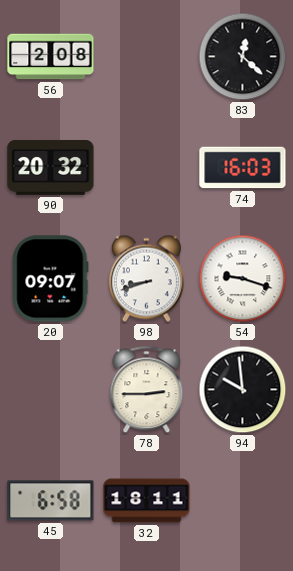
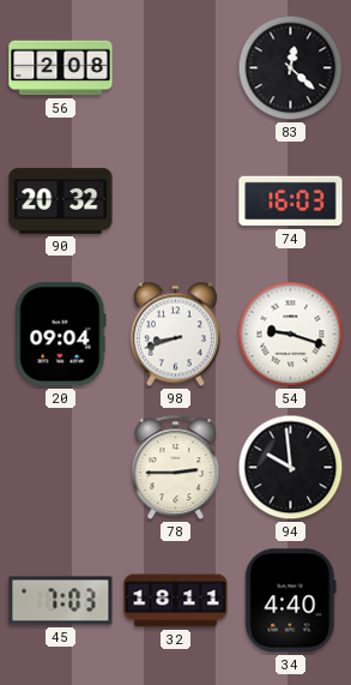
20: 09:07 -> 09:04 (61, 335)
45: 6:58 -> 7:03 (61, 601)
34: none -> 4:40 (291, 601)
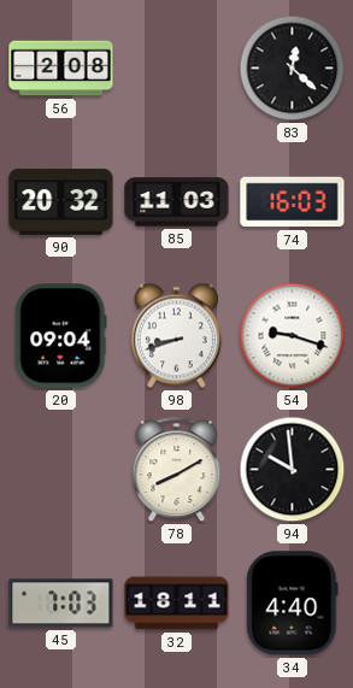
85: none -> 11:03 (177, 202)
78: 2:45 -> 8:10 (177, 470)
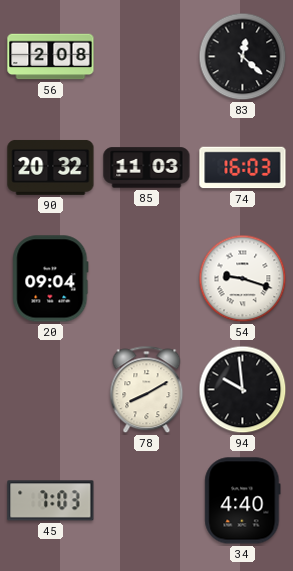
98: 8:42 -> none (176, 336)
32: 18:11 -> none (177, 604)
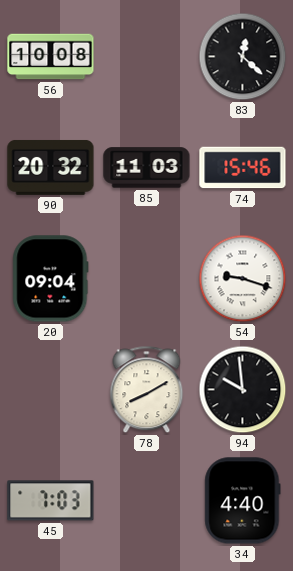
56: 2:08 -> 10:08 (51, 57)
74: 16:03 -> 15:46 (243, 168)
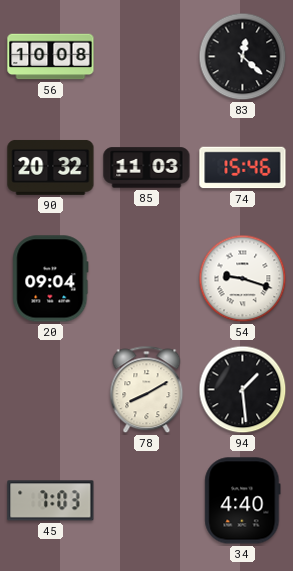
94: 9:59 -> 1:29 (243, 390)
